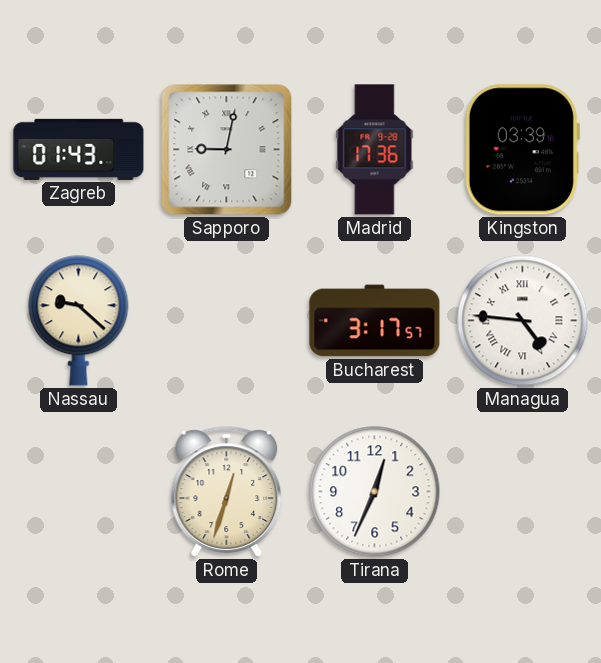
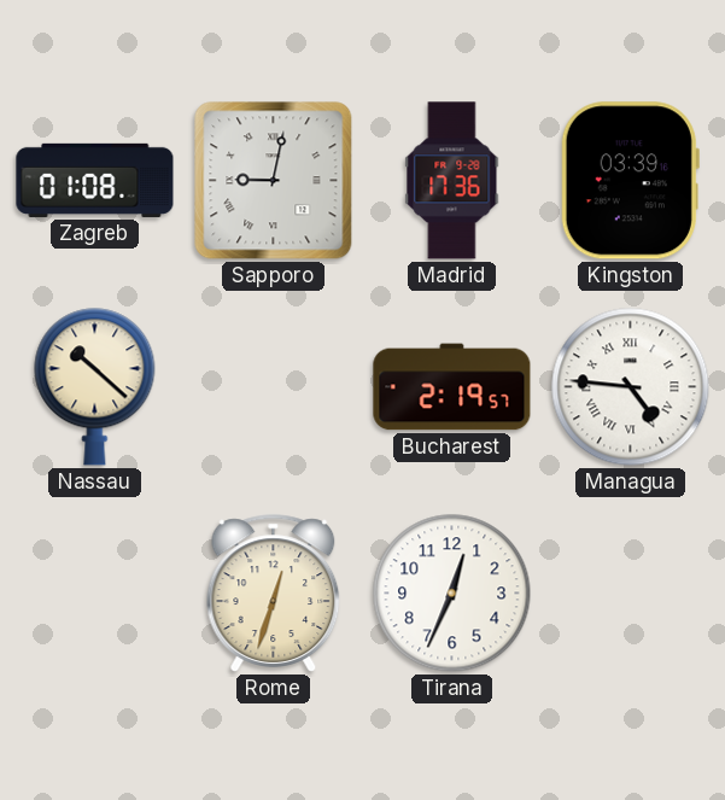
Zagreb: 01:43 -> 01:08 (95, 180)
Nassau: 9:22 -> 10:22 (95, 387)
Bucharest: 3:17 -> 2:19 (452, 387)
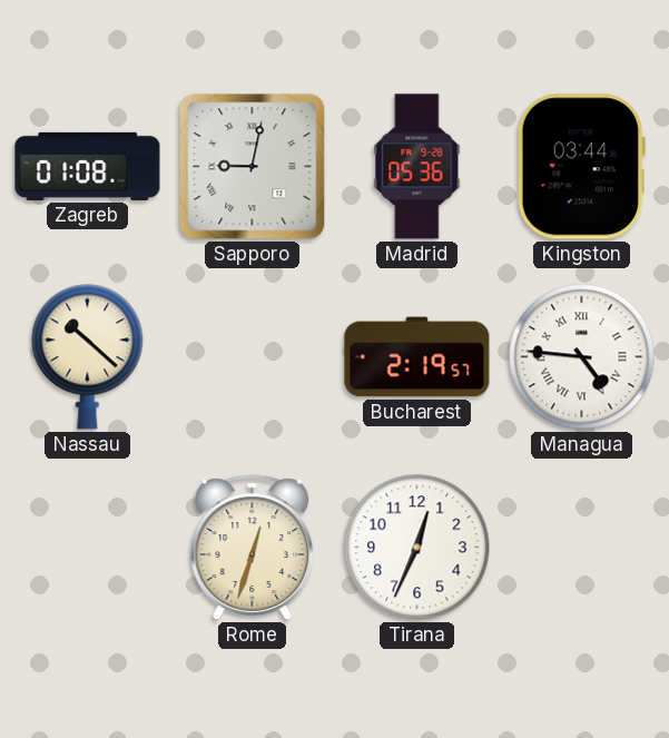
Madrid: 17:36 -> 05:36 (417, 167)
Kingston: 03:39 -> 03:44 (581, 167)
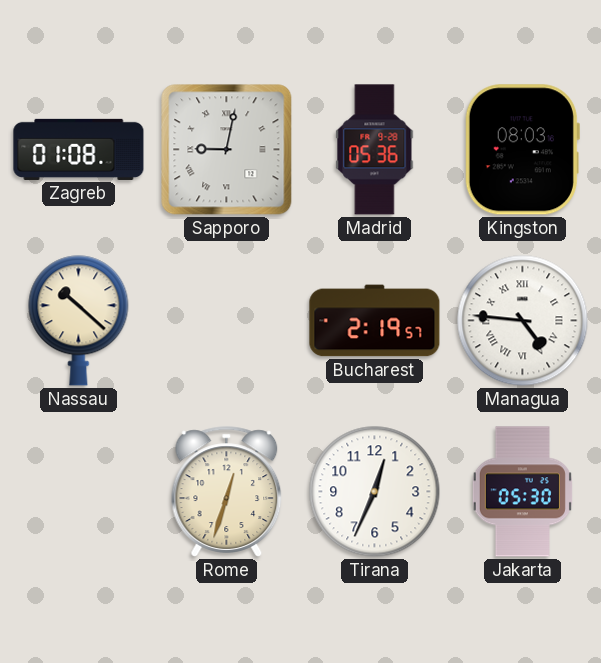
Kingston: 03:44 -> 08:03 (522, 150)
Jakarta: none -> 05:30 (522, 492)
